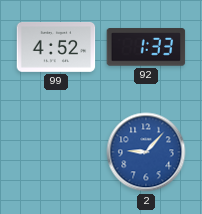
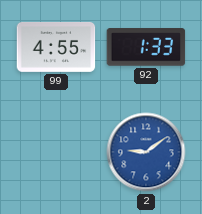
99: 4:52 -> 4:55 (56, 47)
2: 9:07 -> 9:09 (146, 152)
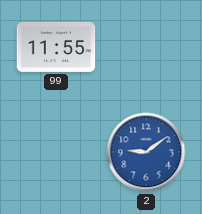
99: 4:55 -> 11:55 (56, 47)
92: 1:33 -> none (146, 47)
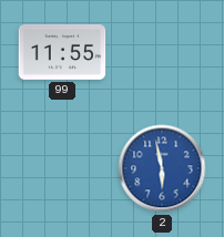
2: 9:09 -> 5:58 (162, 168)
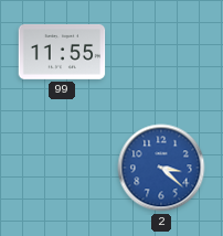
2: 5:58 -> 3:22 (161, 168)
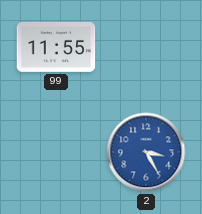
2: 3:22 -> 3:25 (146, 152)
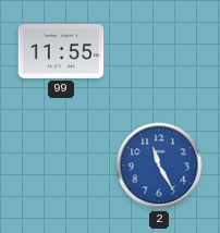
2: 3:25 -> 11:25 (159, 165)
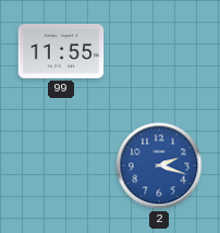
2: 11:25 -> 2:18 (159, 165)
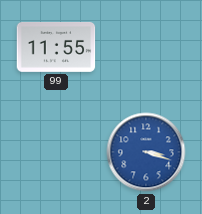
2: 2:18 -> 3:18 (146, 152)
